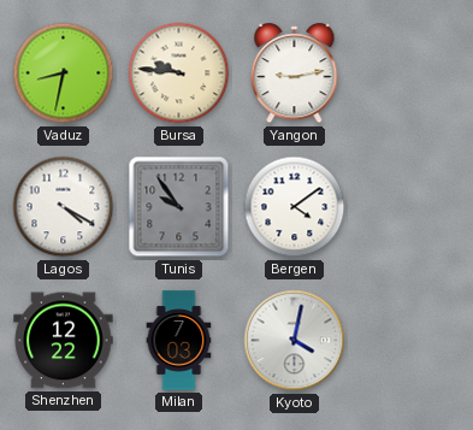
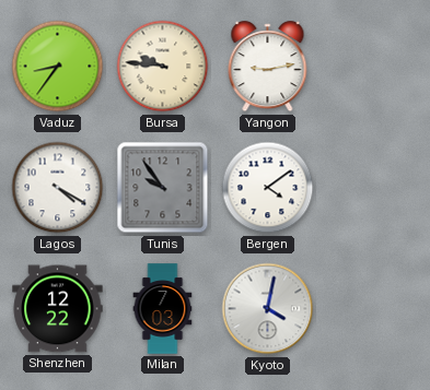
Vaduz: 8:32 -> 8:36 (58, 67)
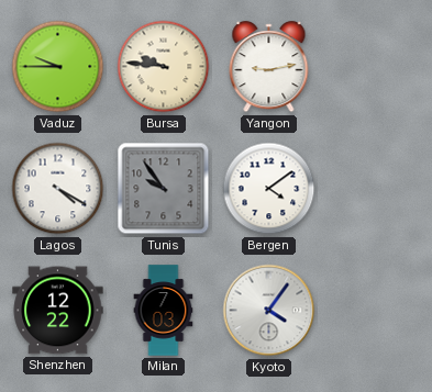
Vaduz: 8:36 -> 9:45 (58, 67)
Kyoto: 4:02 -> 4:06 (269, 311)
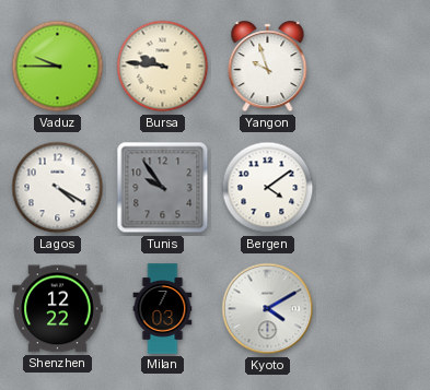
Yangon: 9:13 -> 9:57 (268, 67)
Kyoto: 4:06 -> 4:10 (268, 309)
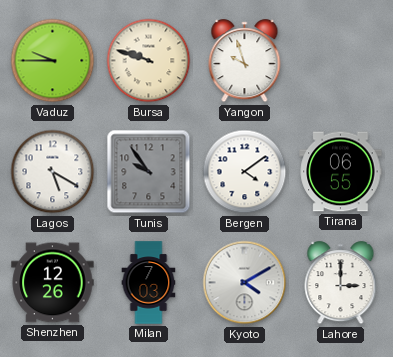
Bursa: 9:46 -> 9:48 (149, 61)
Lagos: 4:20 -> 5:20 (53, 172)
Tirana: none -> 06:55 (341, 172)
Shenzhen: 12:22 -> 12:26 (53, 283)
Lahore: none -> 3:00 (341, 283)
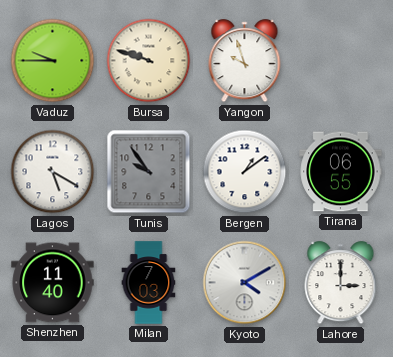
Bergen: 4:09 -> 1:09 (245, 172)
Shenzhen: 12:26 -> 11:40 (53, 283)
